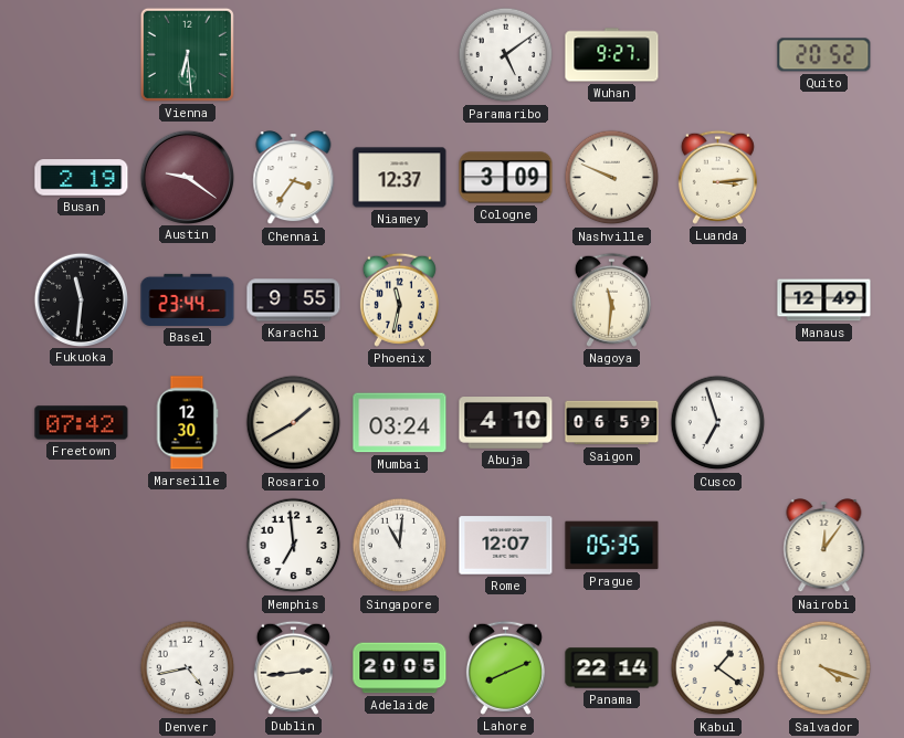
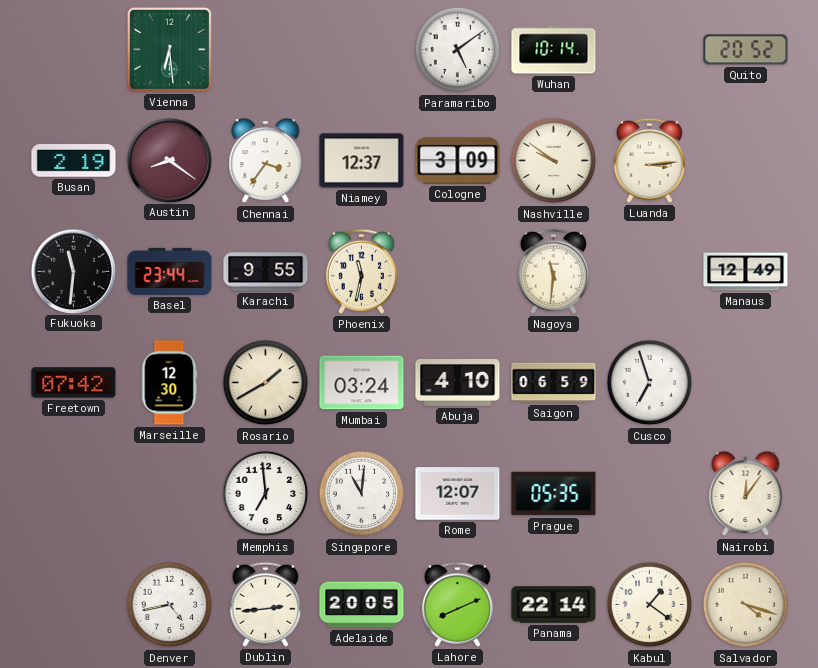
Wuhan: 9:27 -> 10:14 (554, 50)
Austin: 9:21 -> 8:21 (169, 160)
Nashville: 9:49 -> 9:51 (554, 161)
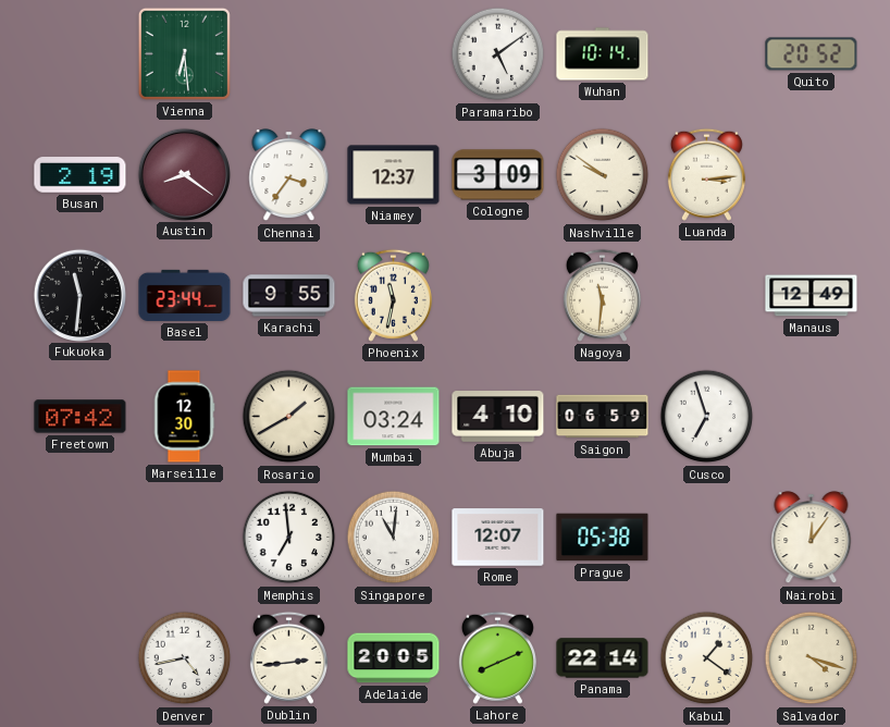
Prague: 05:35 -> 05:38 (603, 538)
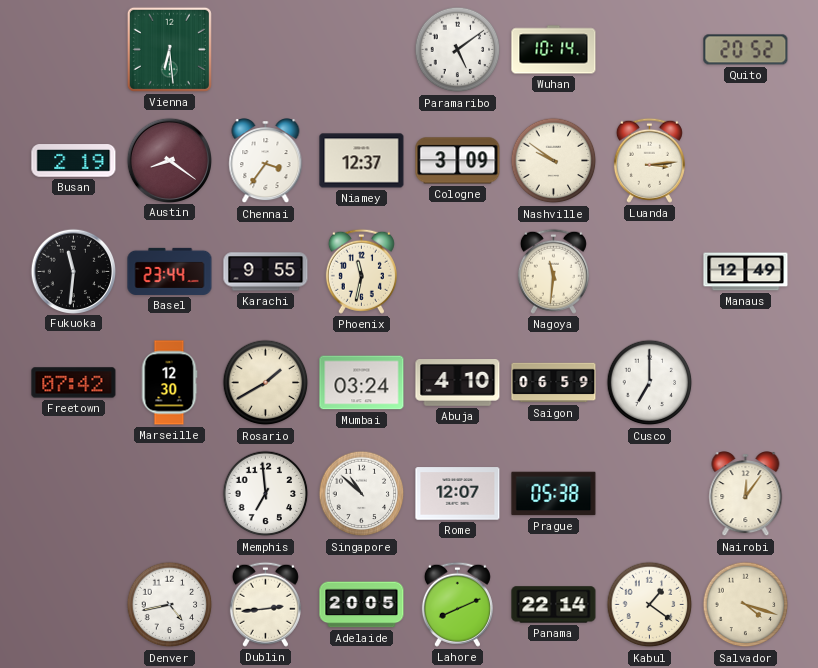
Cusco: 6:57 -> 7:00 (650, 383)
Singapore: 11:01 -> 10:52 (362, 494)
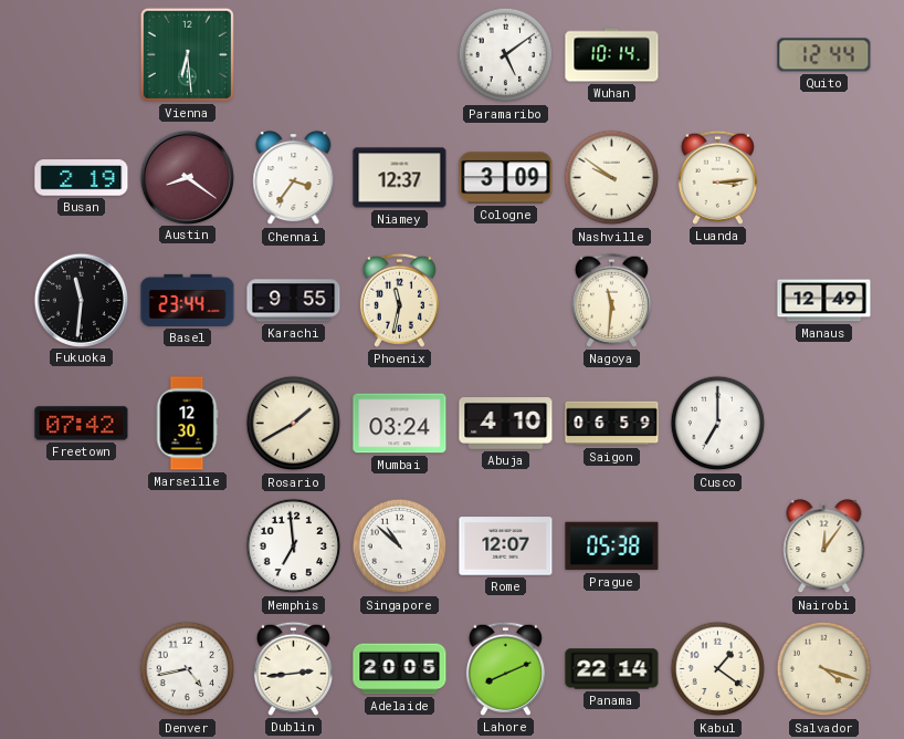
Quito: 20:52 -> 12:44 (824, 55)
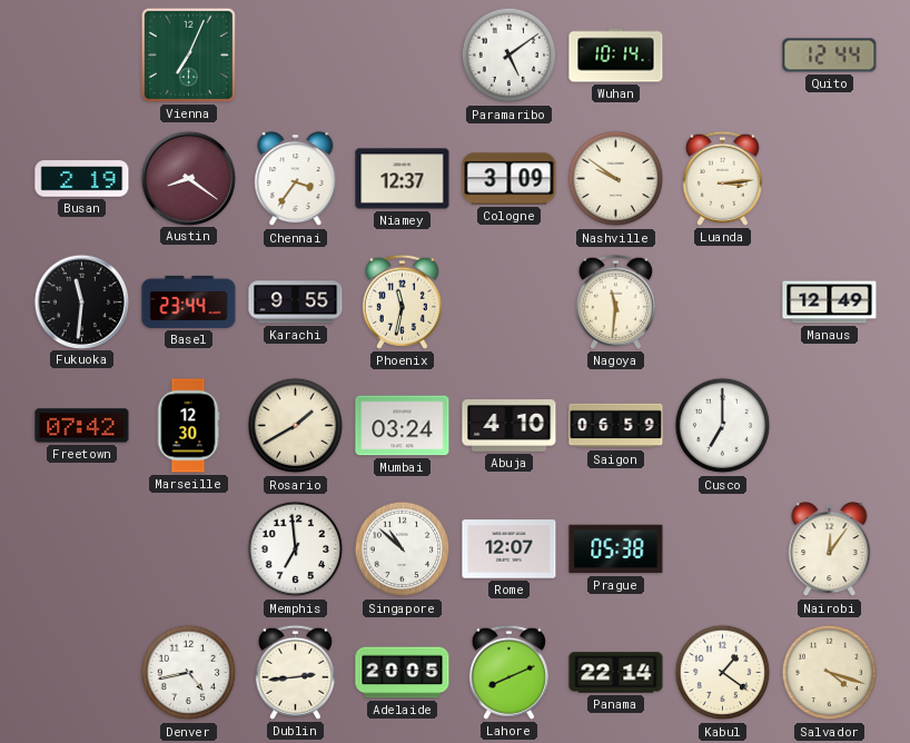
Vienna: 6:29 -> 7:04 (188, 55)
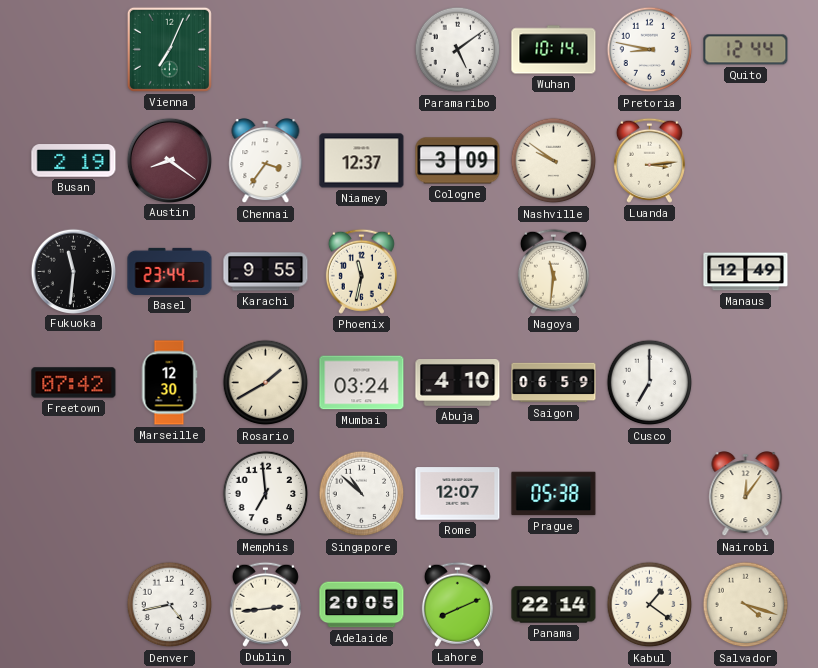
Pretoria: none -> 8:47 (650, 50)
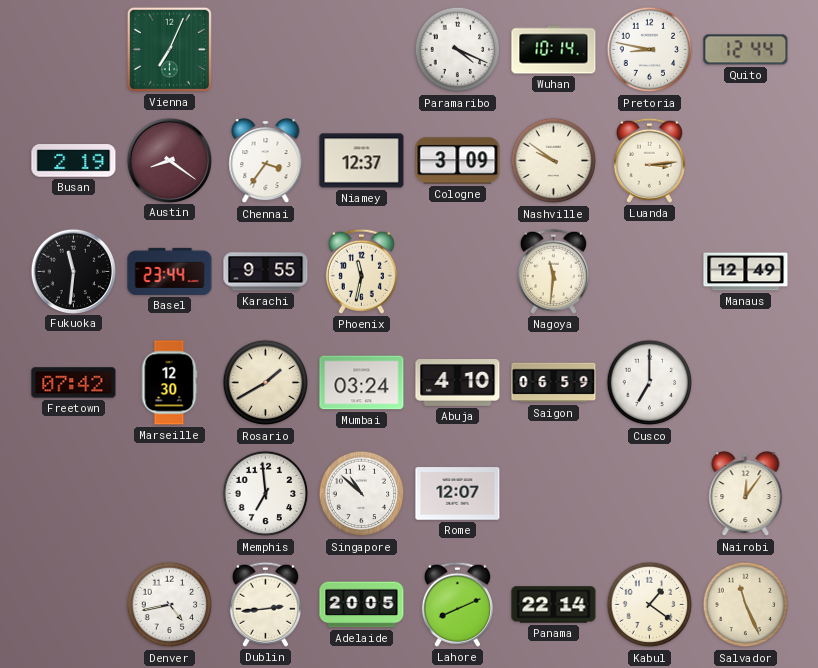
Paramaribo: 5:09 -> 4:19 (458, 50)
Prague: 05:38 -> none (554, 494)
Salvador: 4:18 -> 11:26 (746, 605)
